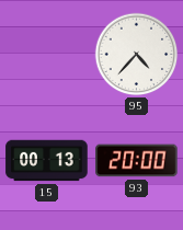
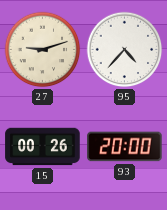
27: none -> 9:12 (43, 50)
15: 00:13 -> 00:26 (43, 147)
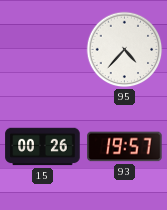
27: 9:12 -> none (43, 50)
93: 20:00 -> 19:57 (125, 147)
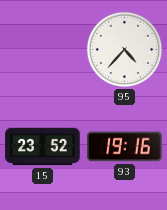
15: 00:26 -> 23:52 (43, 147)
93: 19:57 -> 19:16 (125, 147)
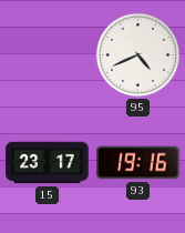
95: 4:37 -> 4:41 (138, 55)
15: 23:52 -> 23:17 (48, 163)
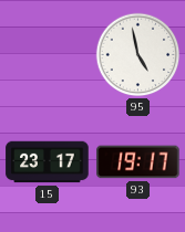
95: 4:41 -> 4:58 (138, 55)
93: 19:16 -> 19:17 (138, 162)
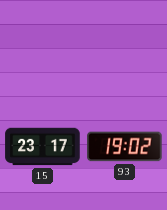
95: 4:58 -> none (138, 55)
93: 19:17 -> 19:02 (125, 147)
